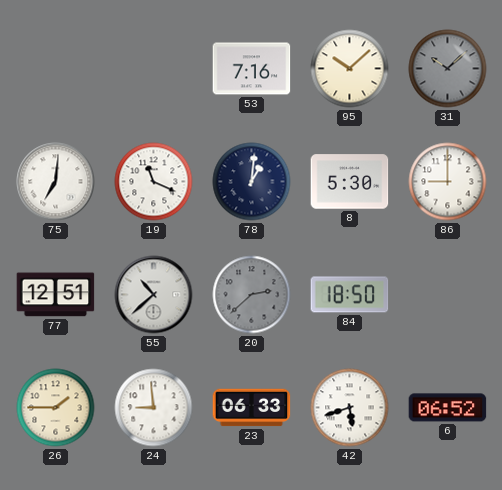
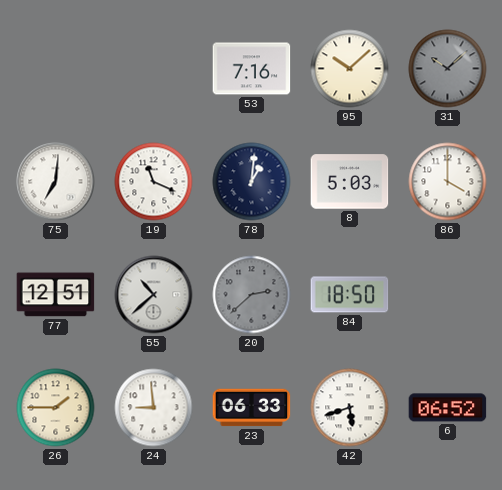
8: 5:30 -> 5:03 (350, 182)
86: 9:00 -> 4:00 (448, 182)
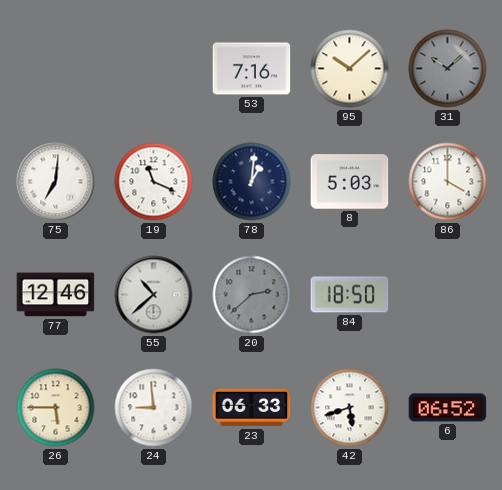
77: 12:51 -> 12:46 (56, 295)
26: 1:45 -> 5:45 (56, 408)
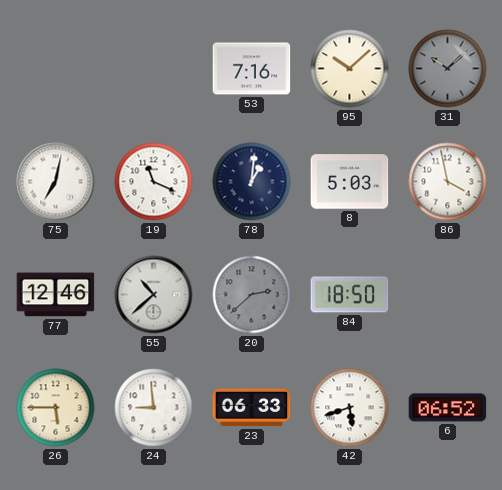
75: 7:01 -> 7:02 (56, 182)
86: 4:00 -> 3:58 (448, 182)
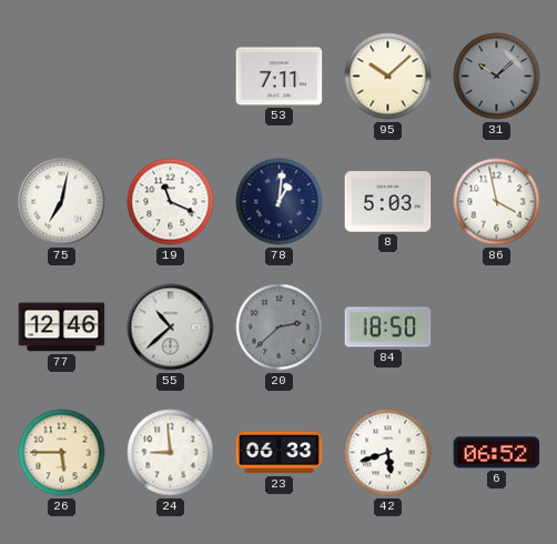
53: 7:16 -> 7:11 (280, 77)
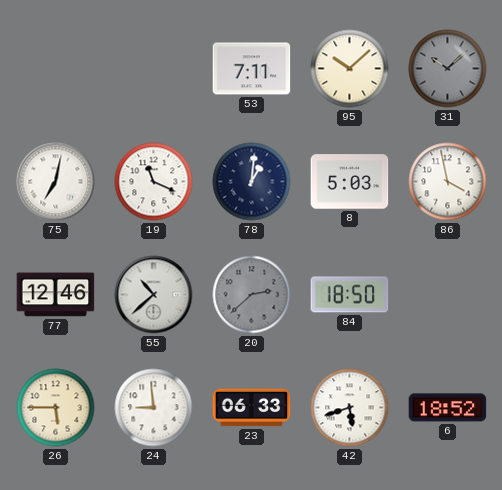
6: 06:52 -> 18:52 (448, 408)
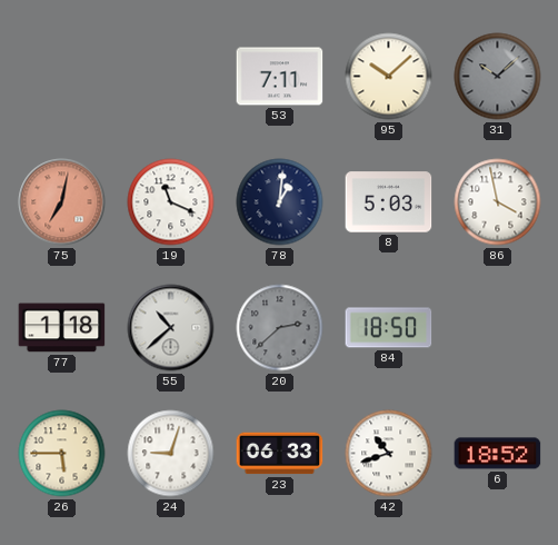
75 dial: white -> salmon (62, 202)
77: 12:46 -> 1:18 (62, 328)
24: 8:59 -> 9:03 (171, 454)
42: 5:42 -> 10:42 (389, 454)
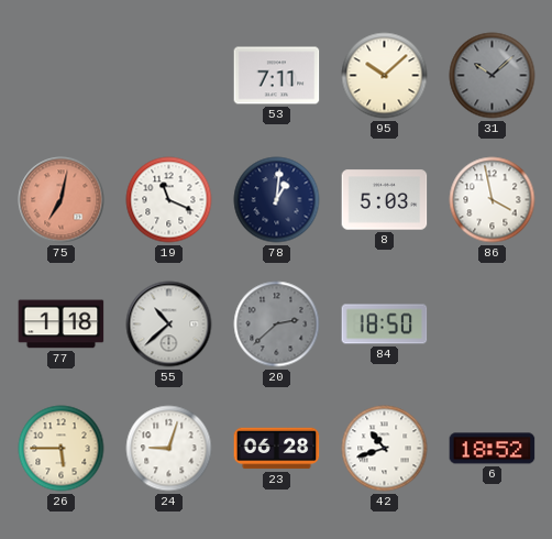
23: 06:33 -> 06:28 (277, 449)
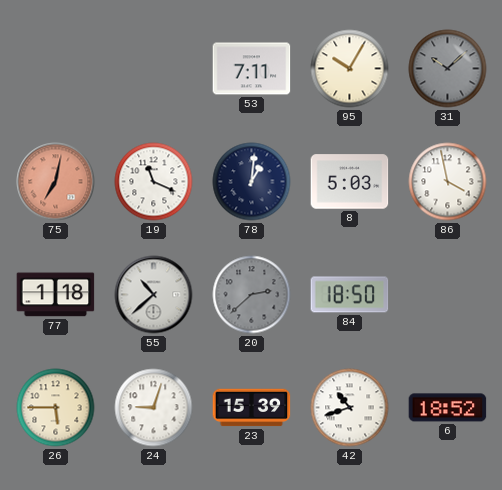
95: 10:08 -> 10:05 (350, 69)
23: 06:28 -> 15:39 (252, 408)
